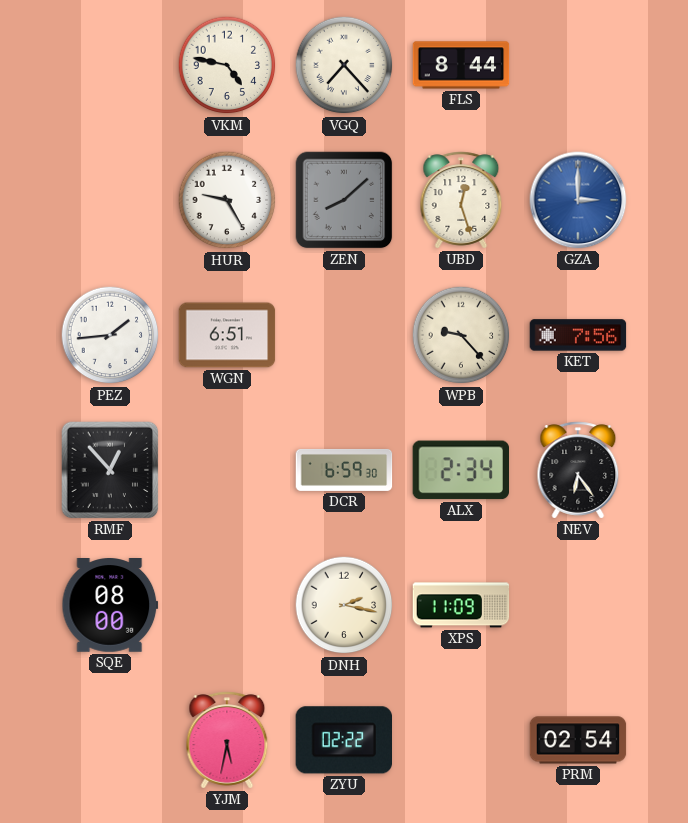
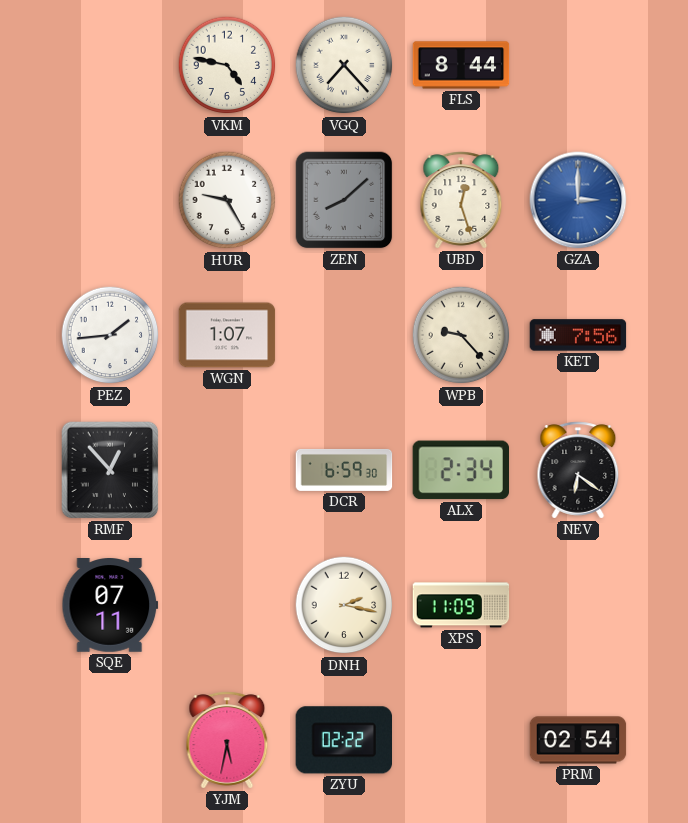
WGN: 6:51 -> 1:07 (227, 335)
NEV: 6:24 -> 6:21 (578, 470)
SQE: 08:00 -> 07:11 (110, 606)
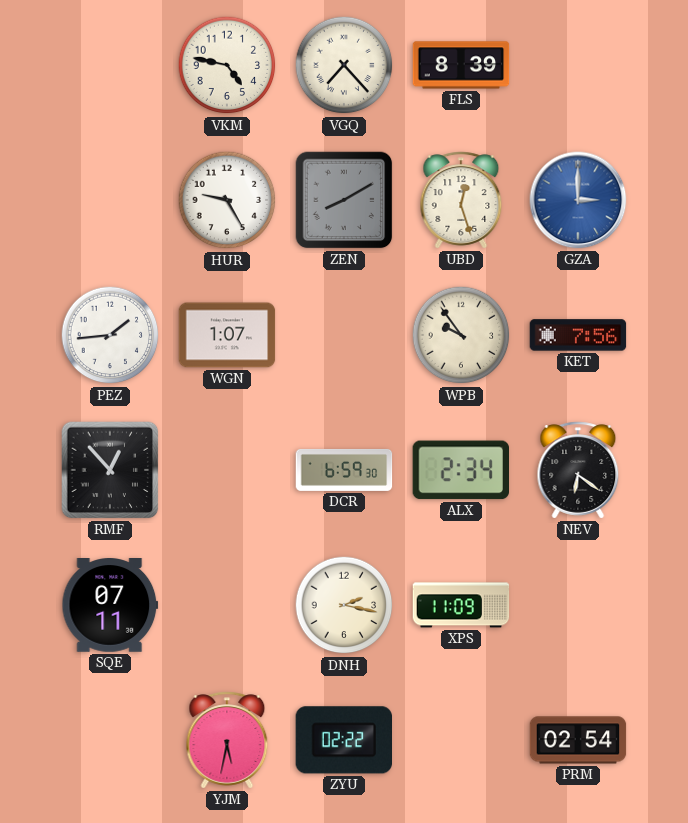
FLS: 8:44 -> 8:39 (461, 65)
ZEN: 8:08 -> 8:10 (344, 200)
WPB: 9:23 -> 9:54 (461, 335)
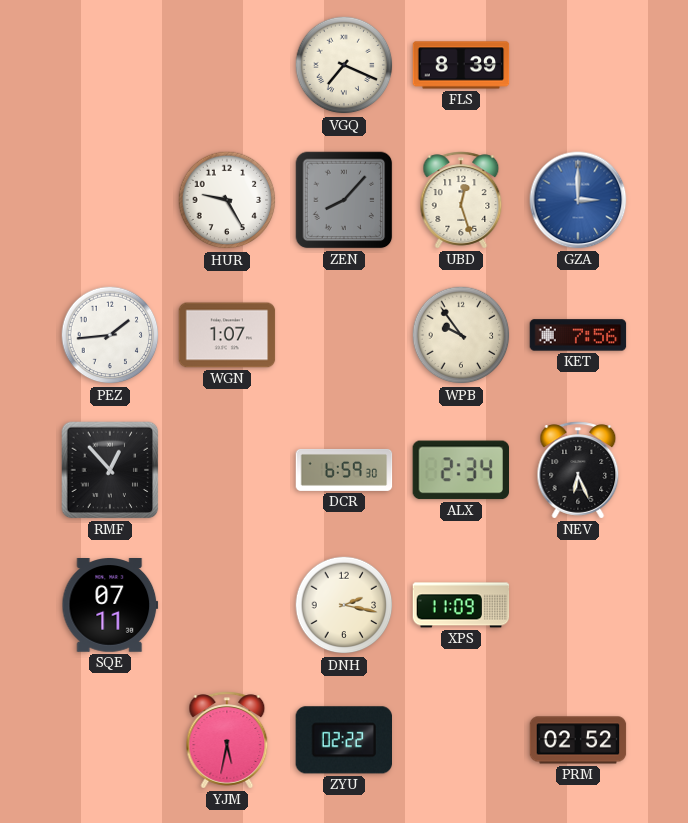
VKM: 4:47 -> none (227, 65)
VGQ: 7:23 -> 7:19 (344, 65)
ZEN: 8:10 -> 8:07 (344, 200)
NEV: 6:21 -> 6:26 (578, 470)
PRM: 02:54 -> 02:52 (578, 740)
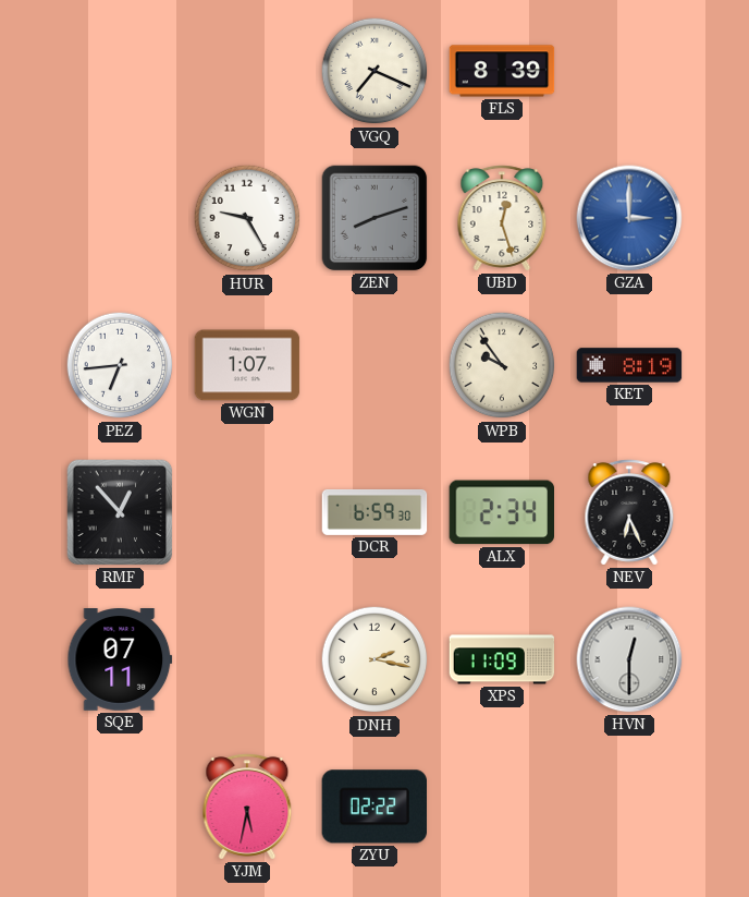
ZEN: 8:07 -> 8:12 (374, 218)
PEZ: 1:44 -> 6:44 (120, 365)
KET: 7:56 -> 8:19 (629, 365)
HVN: none -> 12:30 (629, 659)
PRM: 02:52 -> none (578, 740)
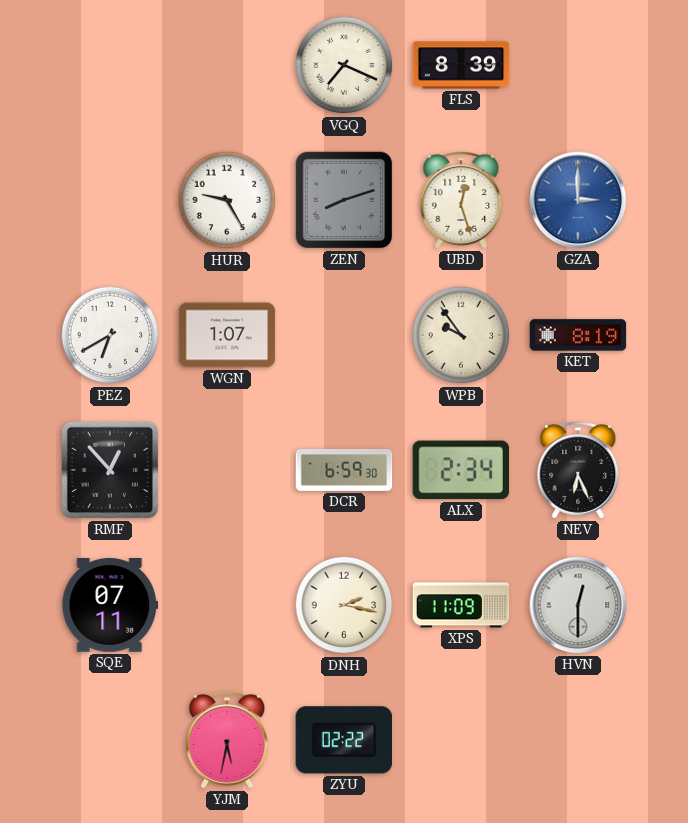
PEZ: 6:44 -> 6:40 (110, 335)
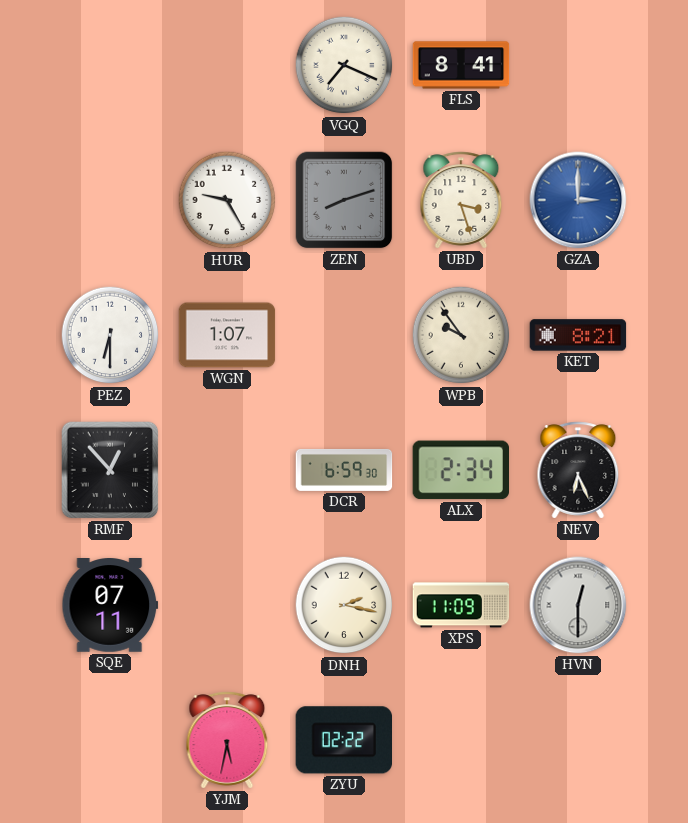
FLS: 8:39 -> 8:41 (461, 65)
UBD: 12:27 -> 3:27 (461, 200)
PEZ: 6:40 -> 6:30 (110, 335)
KET: 8:19 -> 8:21 (578, 335)
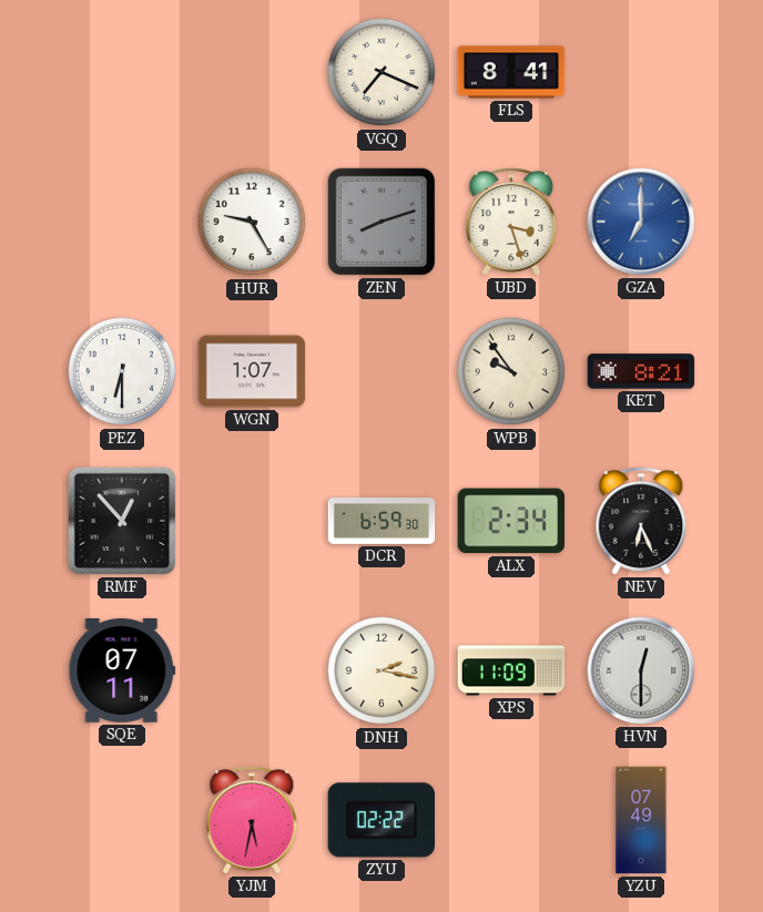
GZA: 3:00 -> 7:00 (641, 222)
YZU: none -> 07:49 (641, 820)
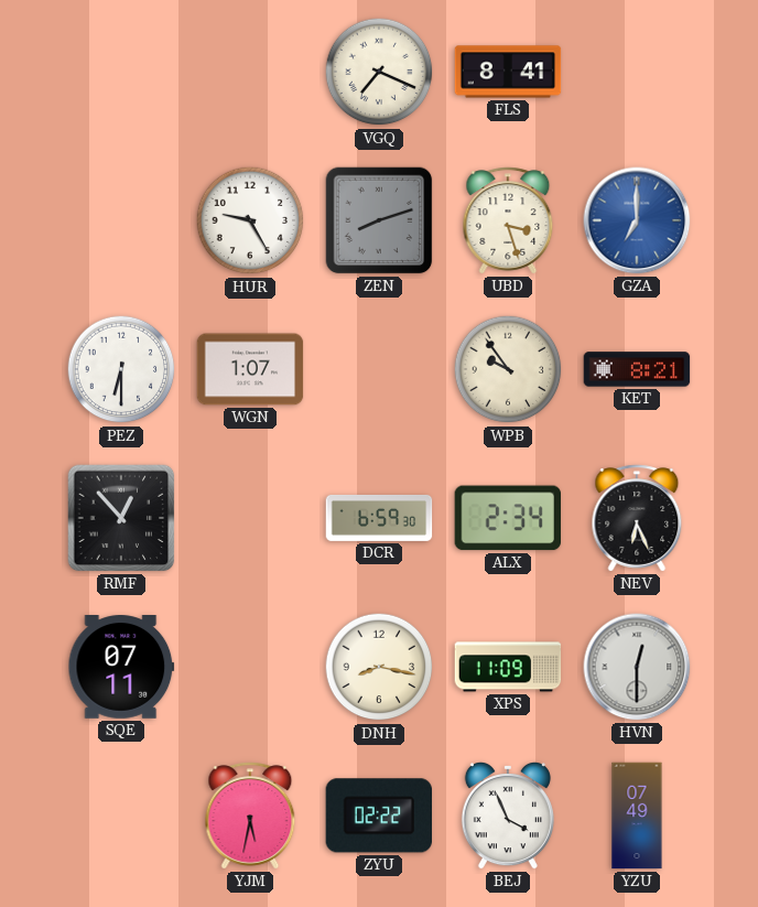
DNH: 2:17 -> 8:17 (379, 667)
BEJ: none -> 3:56 (508, 817)
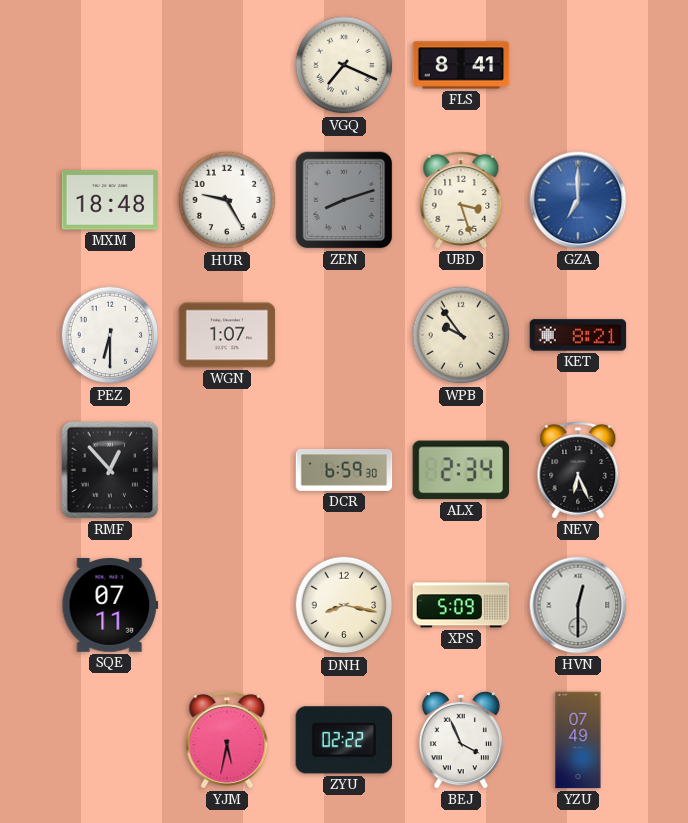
MXM: none -> 18:48 (110, 200)
XPS: 11:09 -> 5:09 (461, 605)
